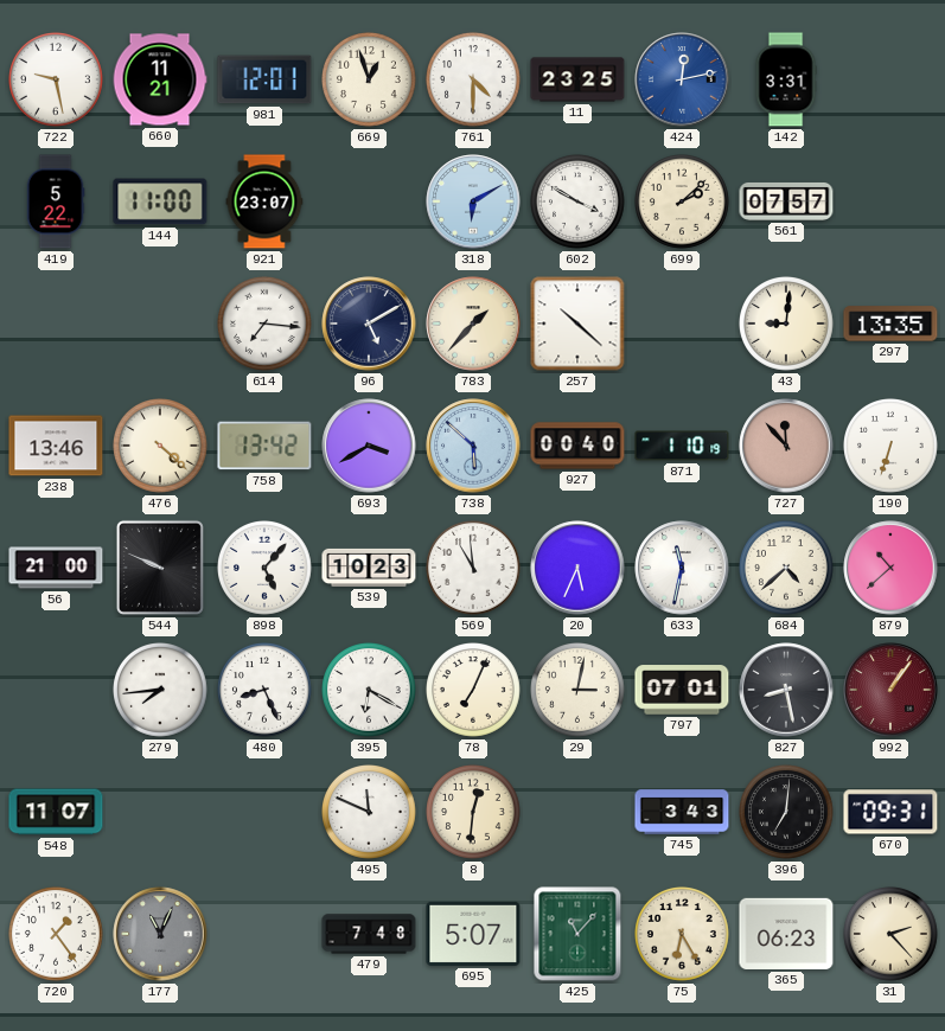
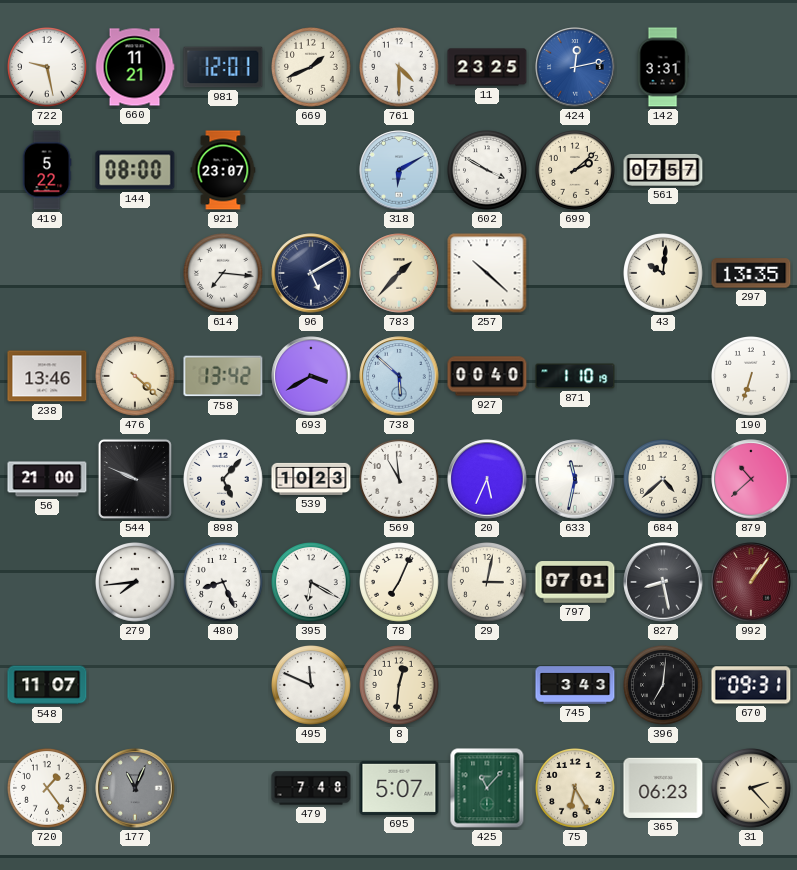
669: 12:57 -> 1:41 (312, 68)
144: 11:00 -> 08:00 (135, 170)
43: 9:01 -> 10:01 (664, 274)
727: 11:53 -> none (786, 446)
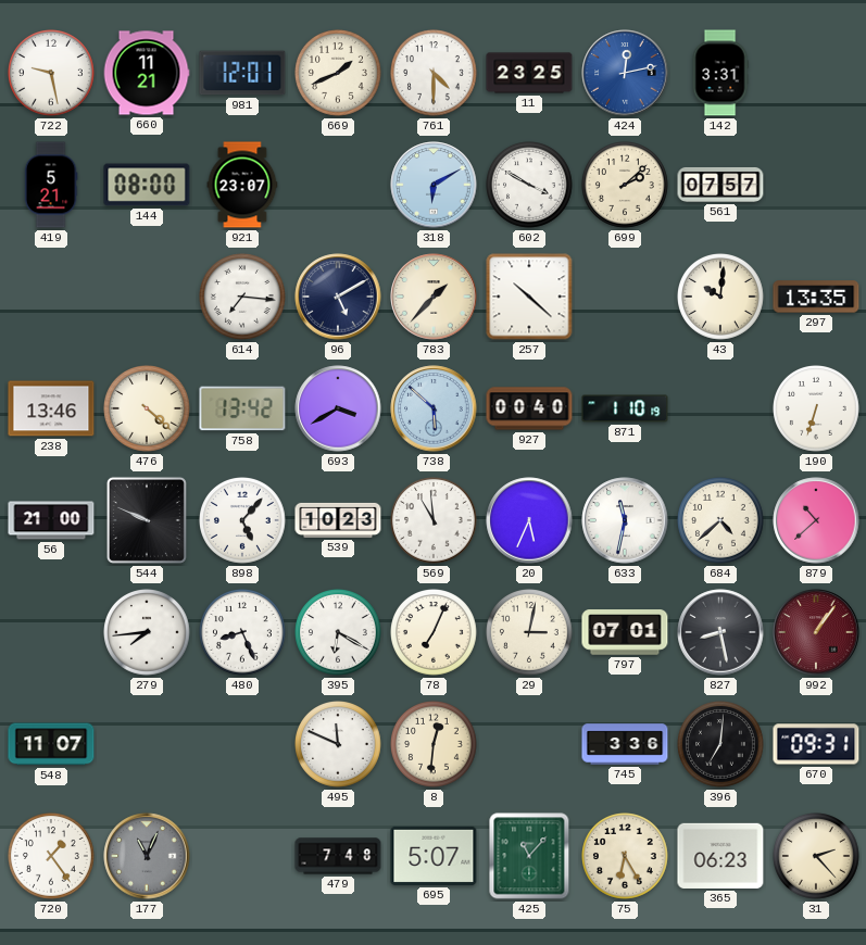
419: 5:22 -> 5:21 (51, 185)
745: 3:43 -> 3:36 (625, 744)
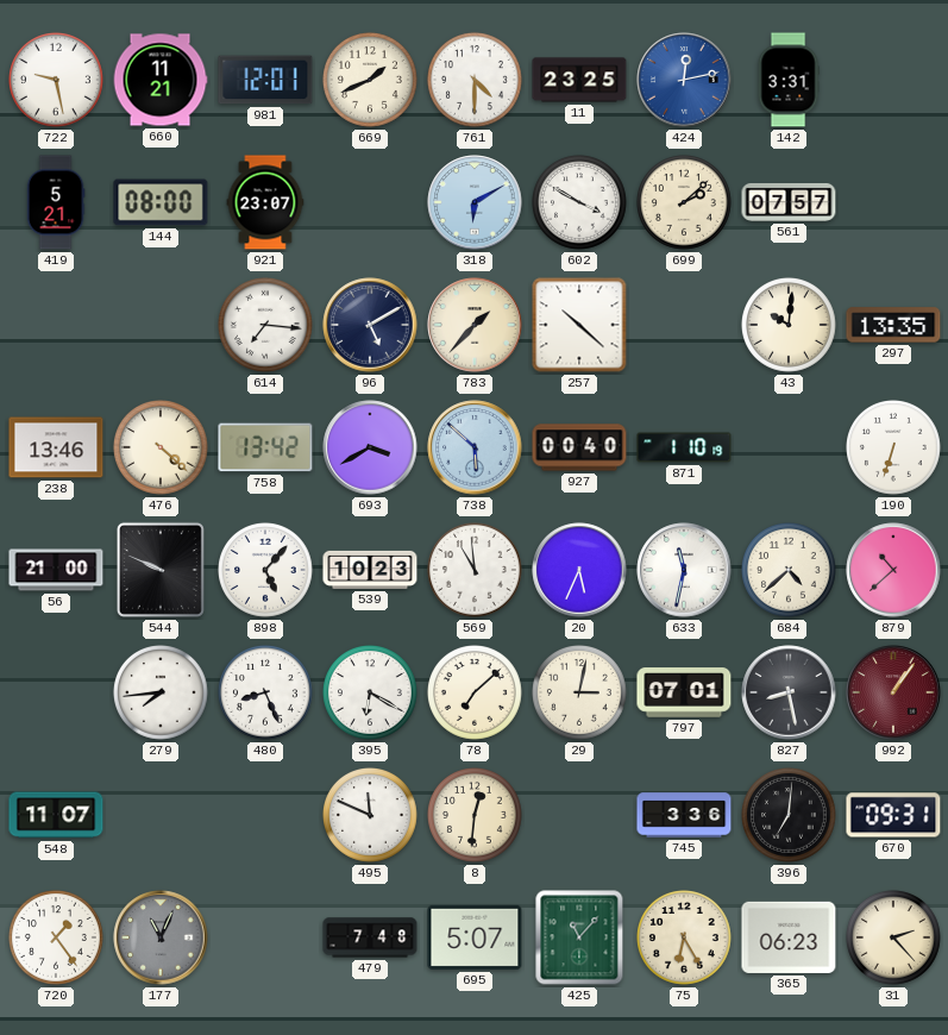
78: 7:04 -> 7:08 (476, 694)
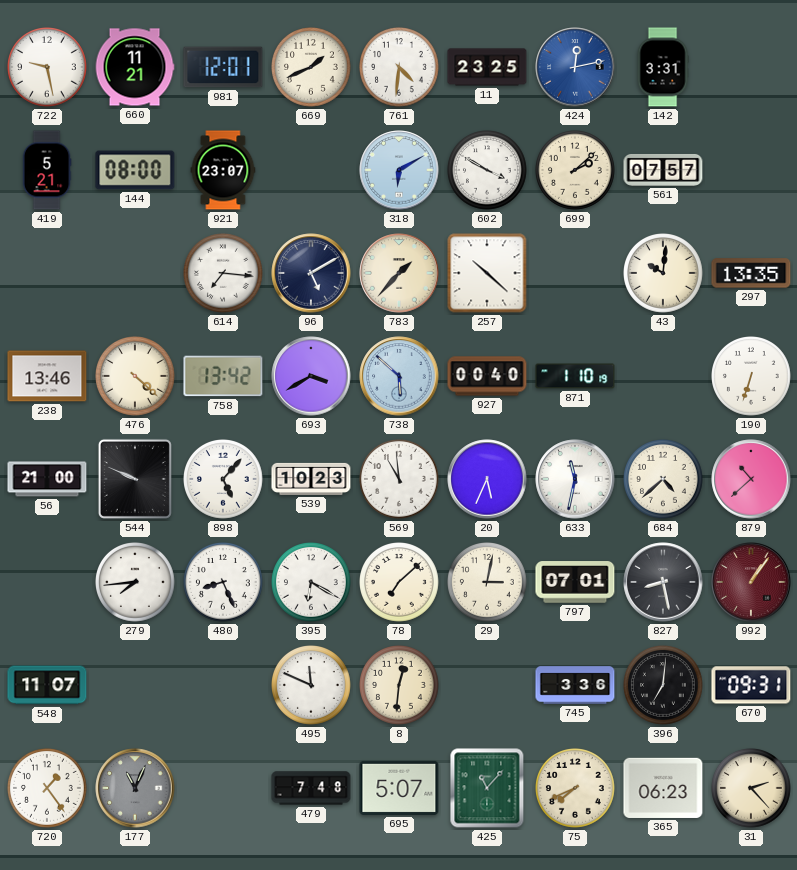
761: 4:30 -> 4:31 (400, 68)
75: 6:25 -> 7:41 (576, 789)
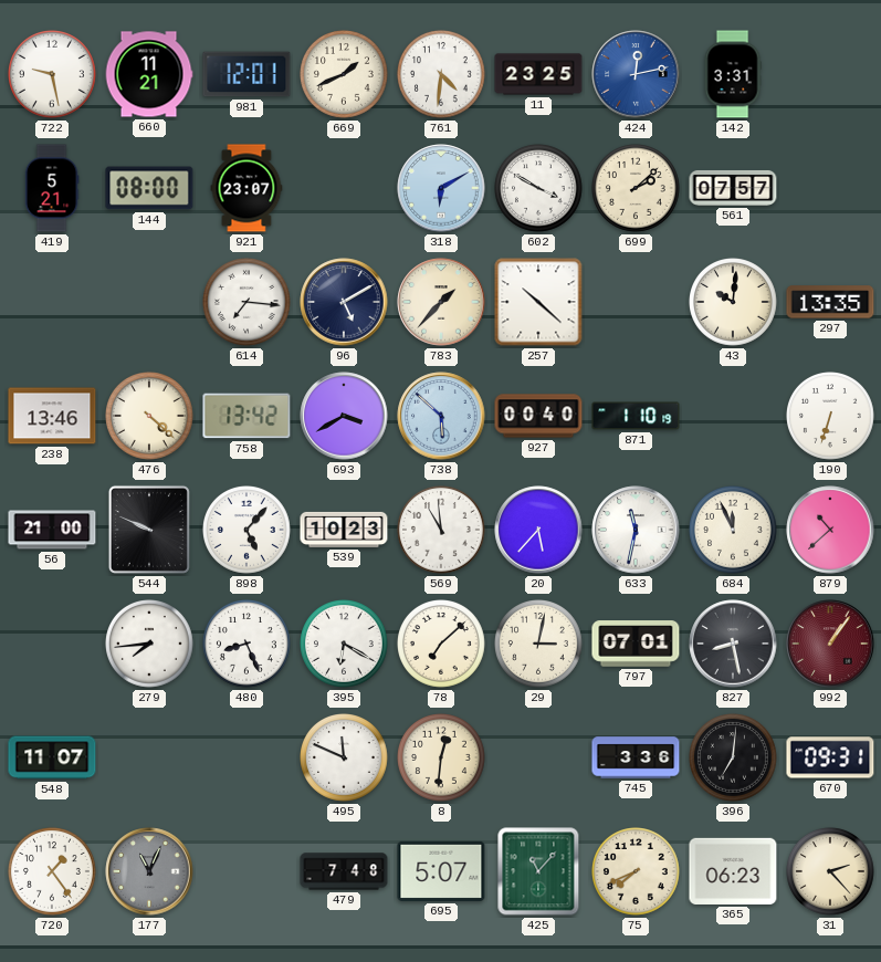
20: 5:34 -> 5:37 (538, 530)
684: 4:38 -> 11:56 (734, 531)
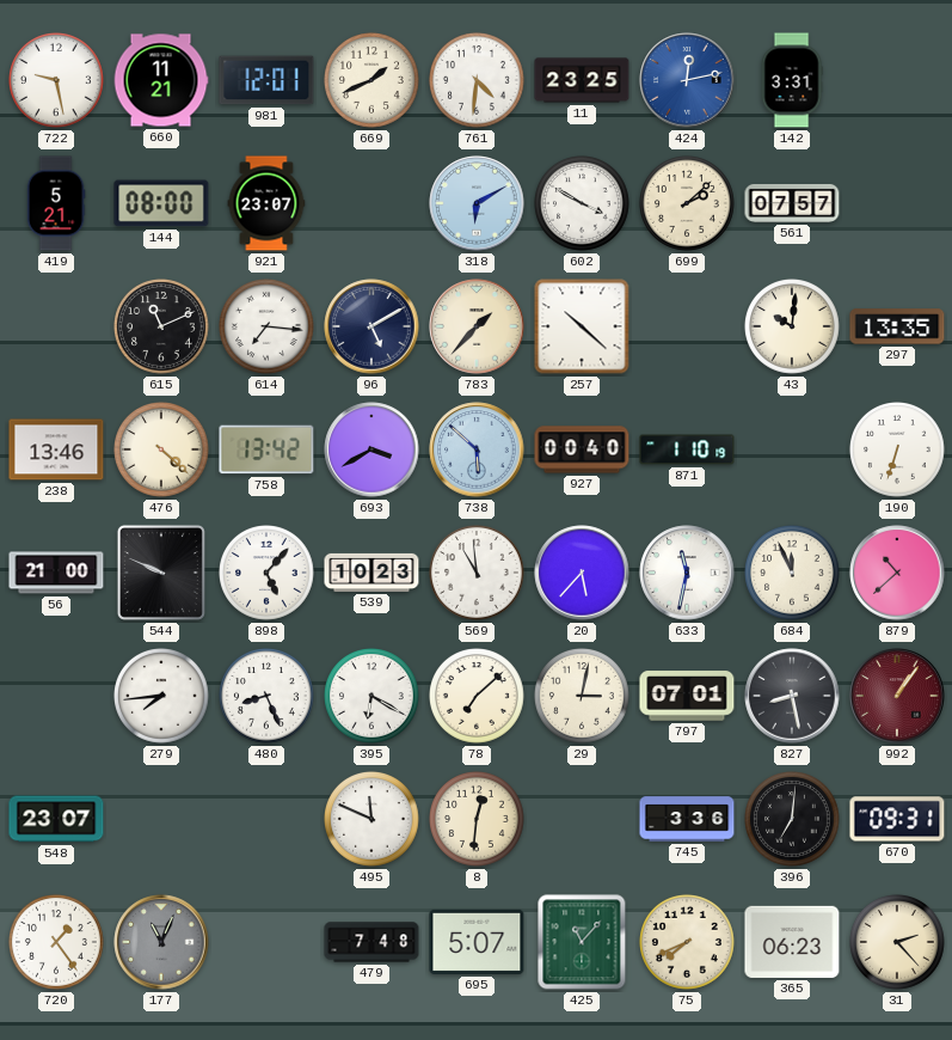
615: none -> 11:11 (162, 328)
548: 11:07 -> 23:07 (56, 819)
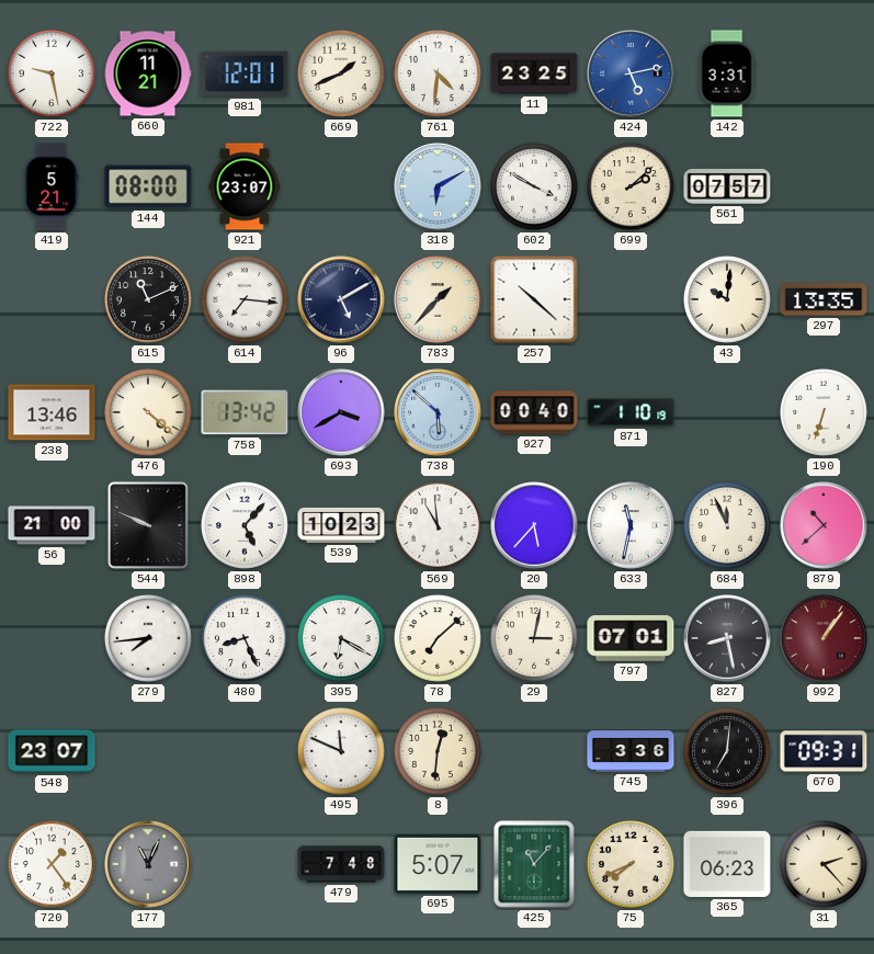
424: 12:13 -> 5:13 (631, 73)
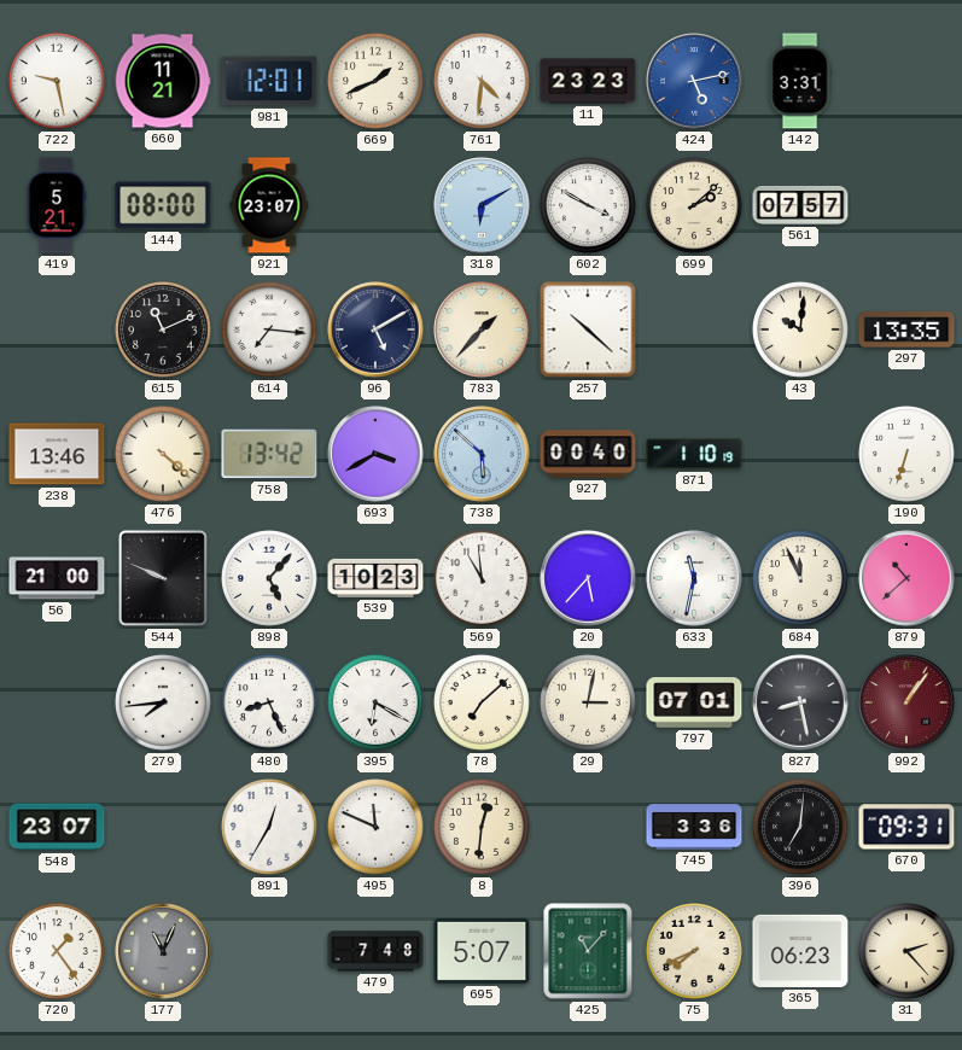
11: 23:25 -> 23:23 (588, 81)
891: none -> 12:35 (270, 828)
